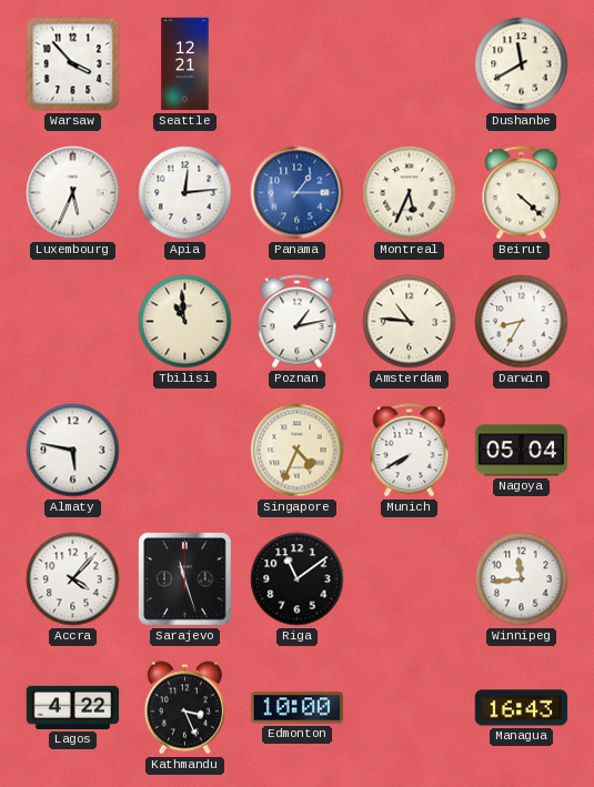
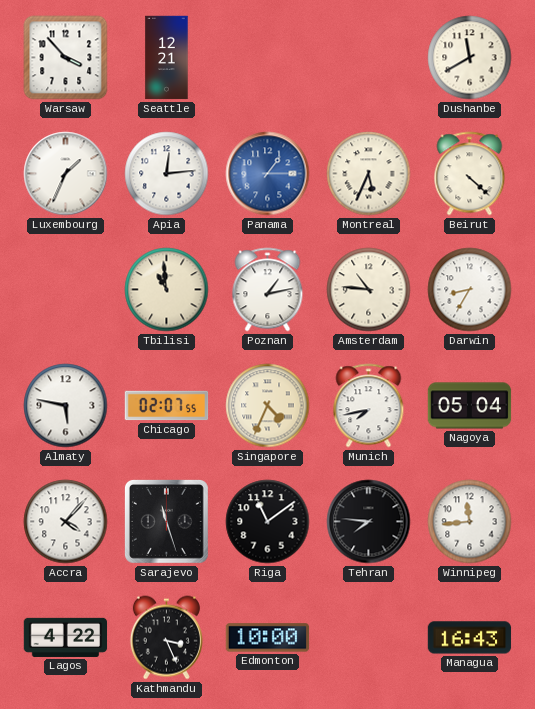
Luxembourg: 5:34 -> 1:34 (66, 174)
Chicago: none -> 02:07 (167, 406)
Munich: 7:40 -> 7:43 (369, 406)
Tehran: none -> 7:46 (369, 522)
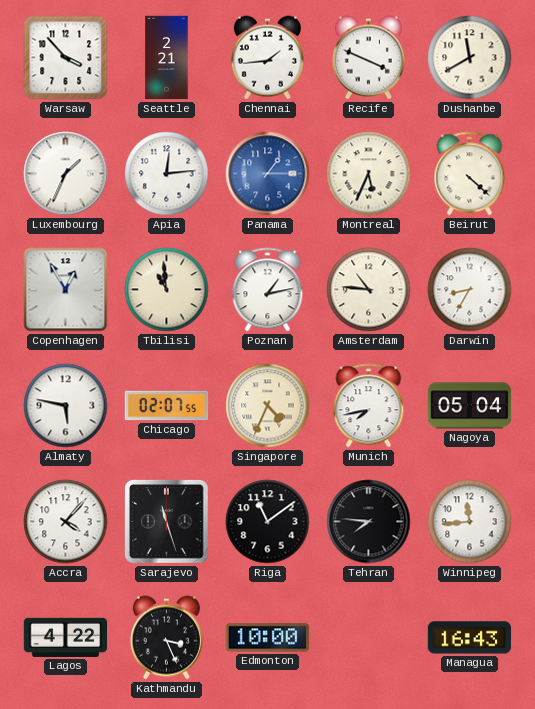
Seattle: 12:21 -> 2:21 (167, 58)
Chennai: none -> 1:44 (267, 58)
Recife: none -> 3:49 (368, 58)
Copenhagen: none -> 12:55 (66, 290)
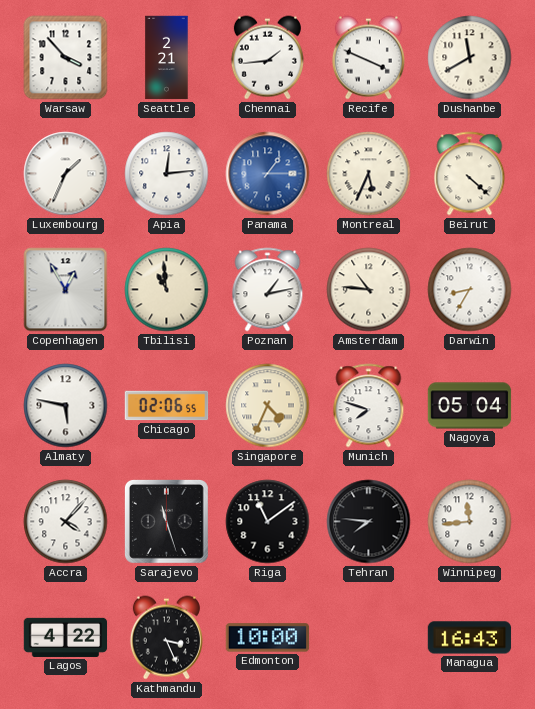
Chicago: 02:07 -> 02:06 (167, 406)
Munich: 7:43 -> 7:48 (369, 406)
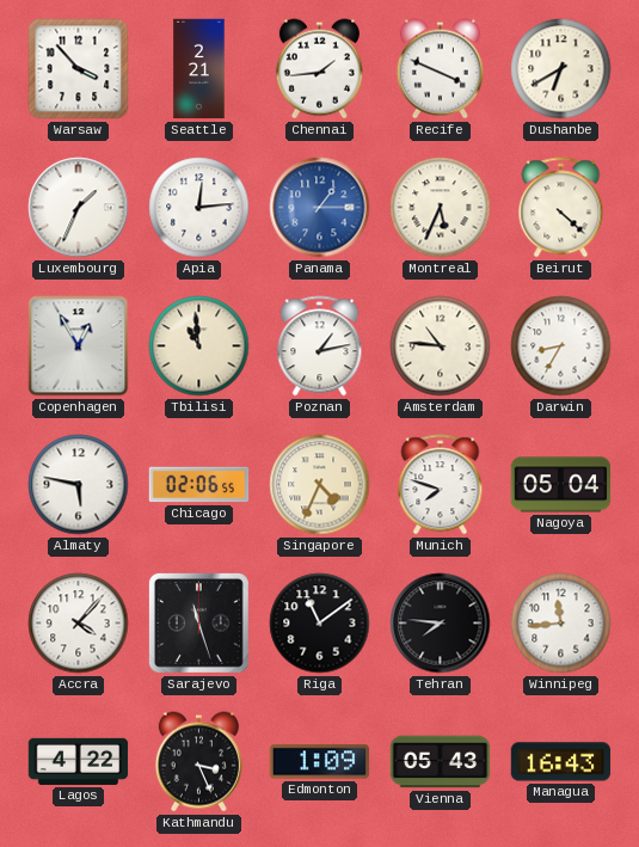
Dushanbe: 11:40 -> 6:40 (561, 69)
Edmonton: 10:00 -> 1:09 (320, 762)
Vienna: none -> 05:43 (441, 762)
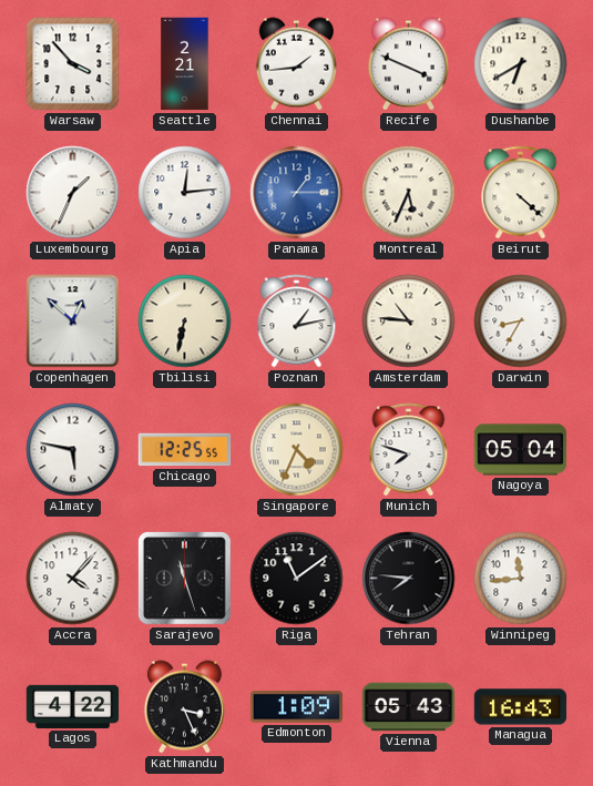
Copenhagen: 12:55 -> 12:52 (73, 321)
Tbilisi: 10:59 -> 6:32 (185, 321)
Chicago: 02:06 -> 12:25 (185, 450)
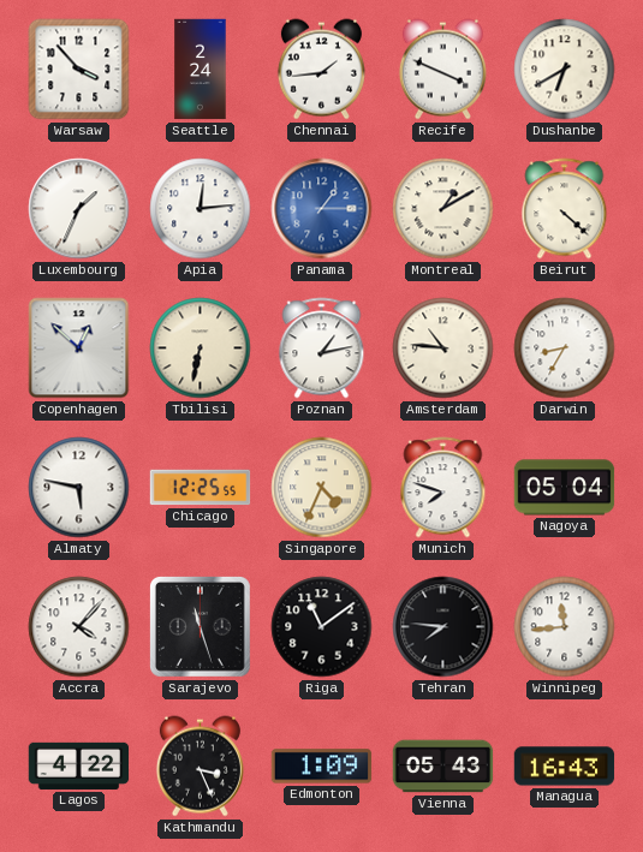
Seattle: 2:21 -> 2:24 (201, 70)
Montreal: 5:34 -> 1:10 (443, 209)
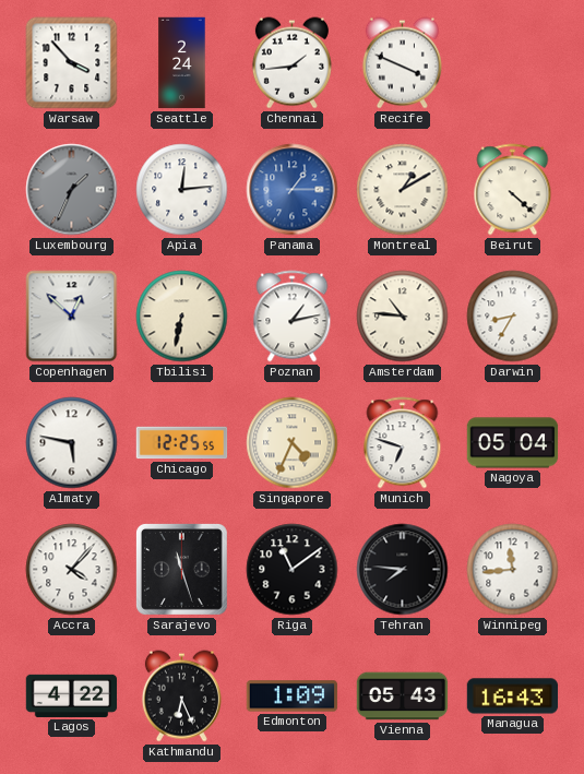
Dushanbe: 6:40 -> none (565, 70)
Luxembourg dial: white -> grey (72, 190)
Munich: 7:48 -> 6:48 (403, 443)
Kathmandu: 3:26 -> 6:26 (181, 696)
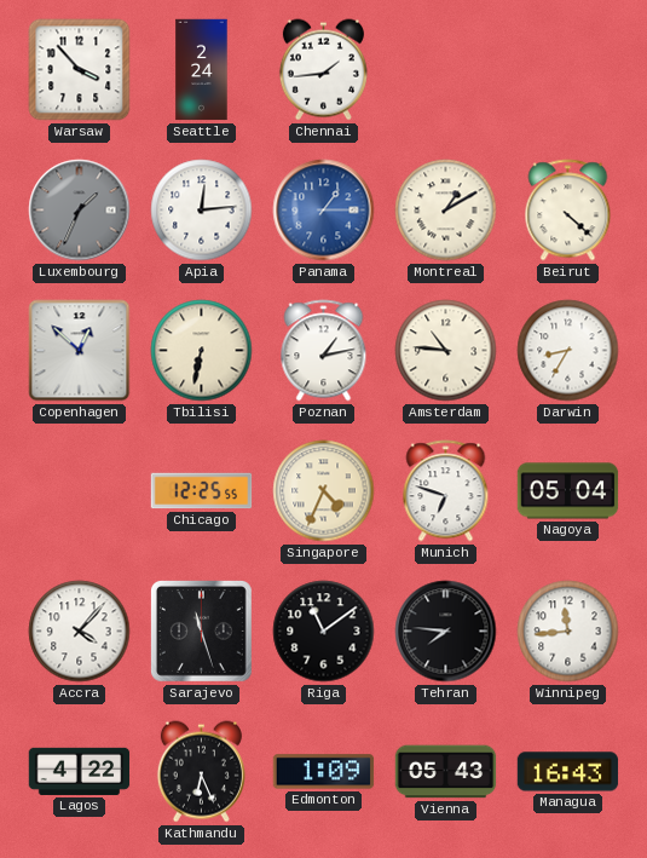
Recife: 3:49 -> none (402, 63)
Almaty: 5:47 -> none (72, 443)
